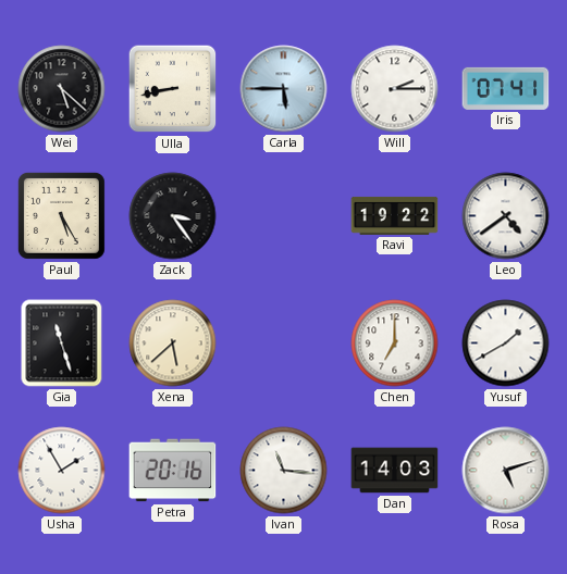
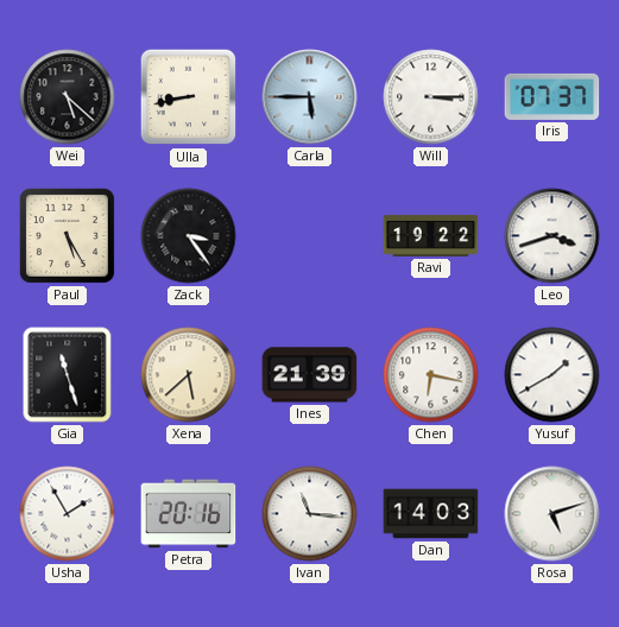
Will: 2:15 -> 3:15 (431, 97)
Iris: 07:41 -> 07:37 (552, 96)
Leo: 4:39 -> 3:42 (552, 236)
Ines: none -> 21:39 (310, 375)
Chen: 7:00 -> 6:17 (431, 375)
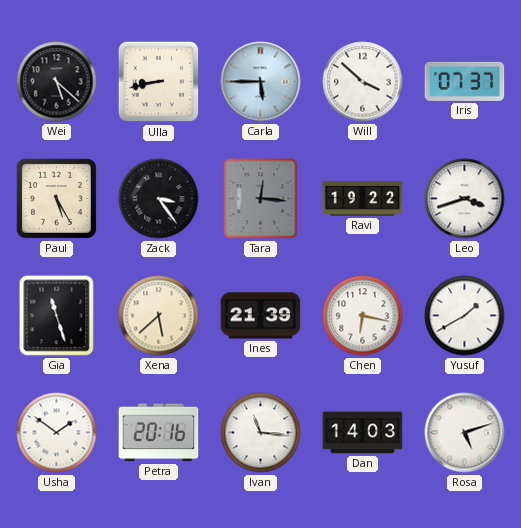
Will: 3:15 -> 3:52 (363, 82)
Tara: none -> 12:16 (261, 199)
Usha: 1:55 -> 1:51 (57, 433)
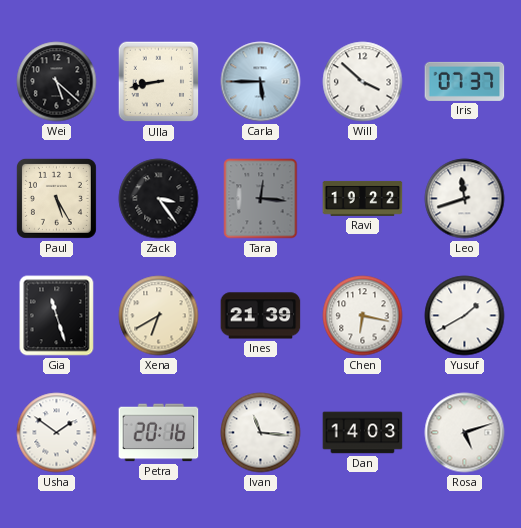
Leo: 3:42 -> 11:42 (465, 199)
Xena: 5:38 -> 6:40 (159, 316)
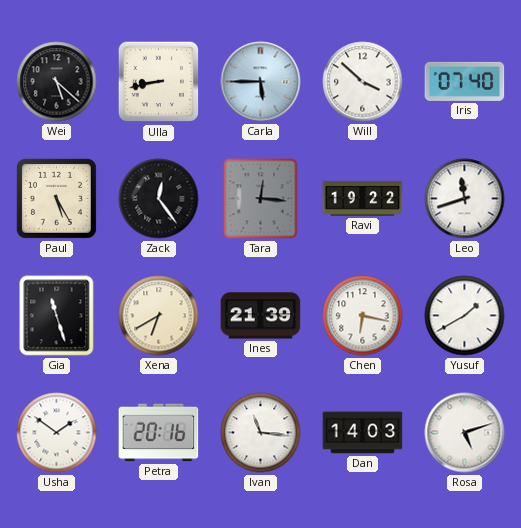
Iris: 07:37 -> 07:40 (465, 81)
Zack: 3:24 -> 12:24 (159, 199)
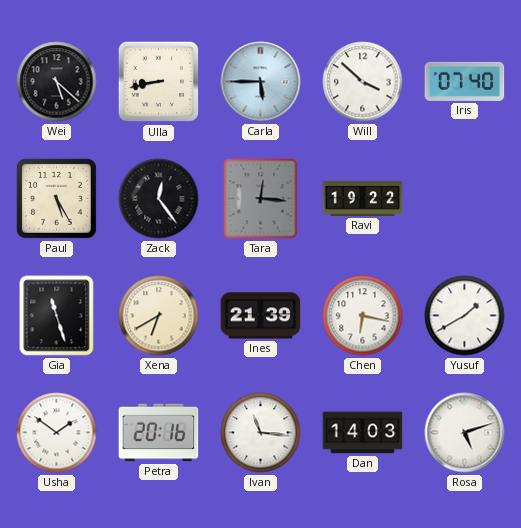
Leo: 11:42 -> none (465, 199)
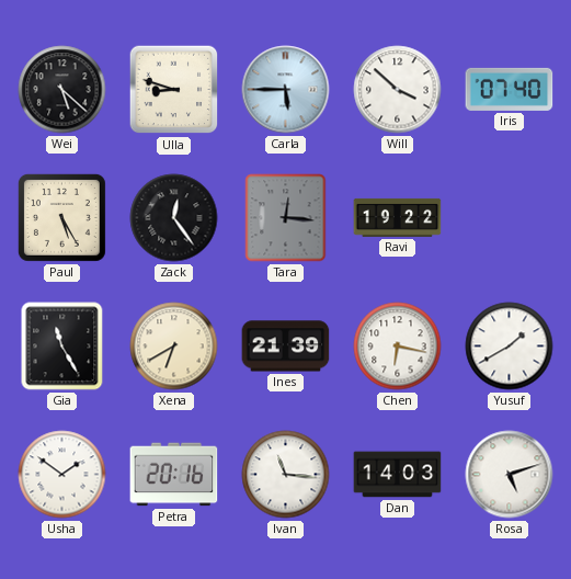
Ulla: 8:43 -> 8:48 (174, 90)
Gia: 11:27 -> 11:25 (62, 347)
